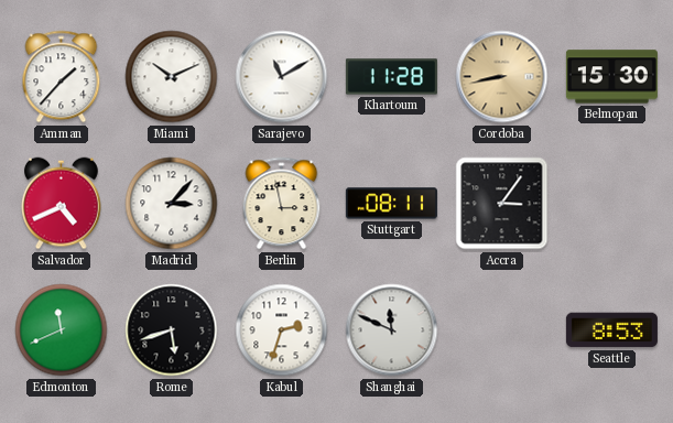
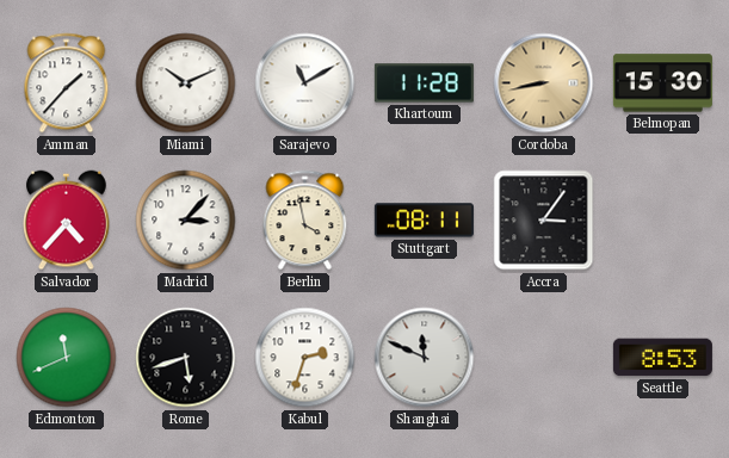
Salvador: 4:41 -> 4:37 (67, 221)
Berlin: 2:58 -> 3:58 (305, 221)
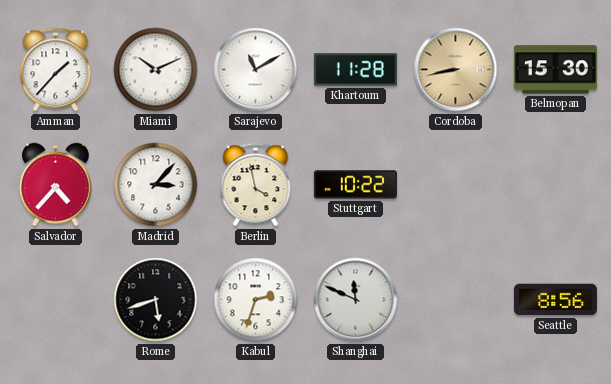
Stuttgart: 08:11 -> 10:22 (355, 185)
Accra: 3:06 -> none (544, 221)
Edmonton: 11:41 -> none (67, 358)
Seattle: 8:53 -> 8:56 (555, 300)
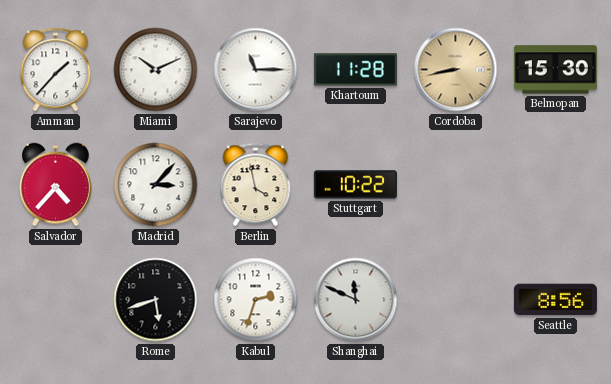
Sarajevo: 11:10 -> 11:15 (256, 70)
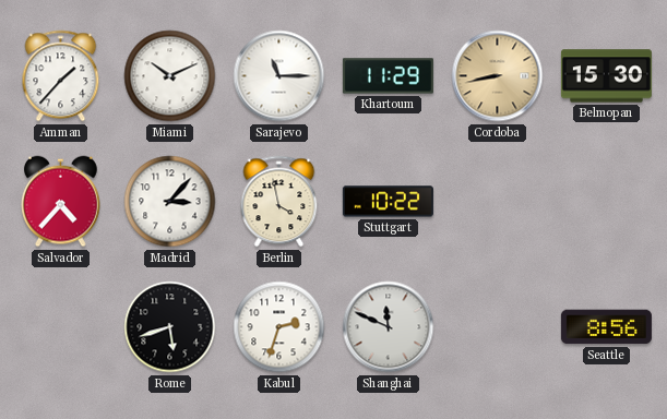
Khartoum: 11:28 -> 11:29 (388, 76)
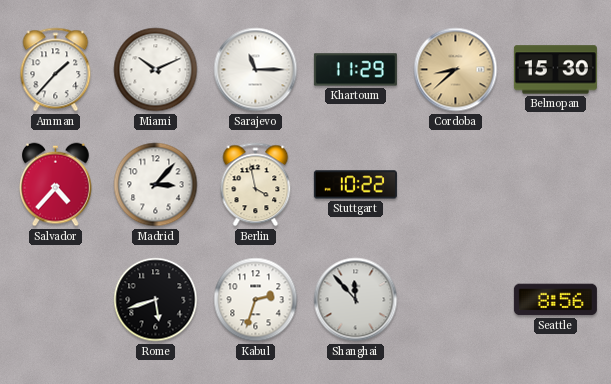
Cordoba: 8:43 -> 8:38 (456, 70)
Shanghai: 11:49 -> 11:53 (356, 300)
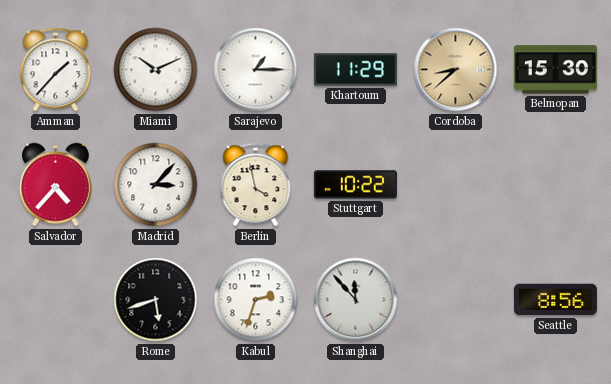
Sarajevo: 11:15 -> 1:15 (256, 70)
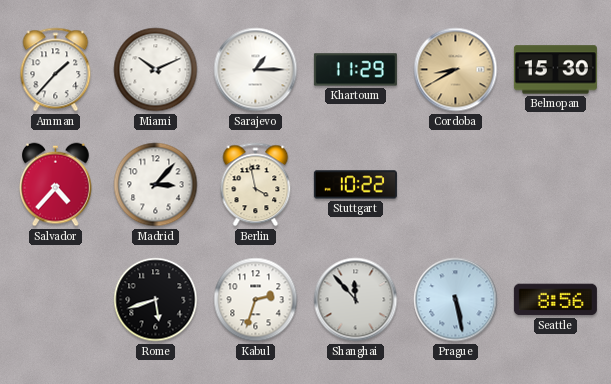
Cordoba: 8:38 -> 8:40 (456, 70)
Prague: none -> 5:28 (456, 300)
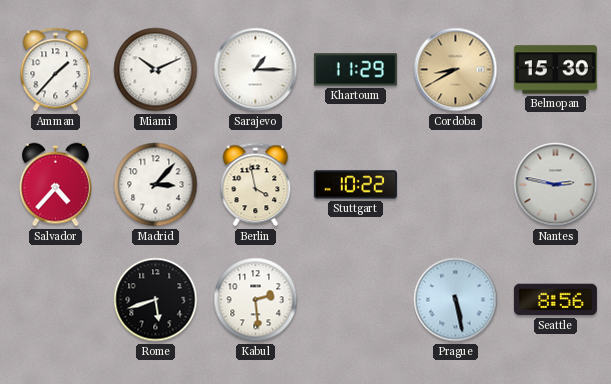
Nantes: none -> 2:47 (556, 185)
Kabul: 2:33 -> 2:29 (256, 300)
Shanghai: 11:53 -> none (356, 300)
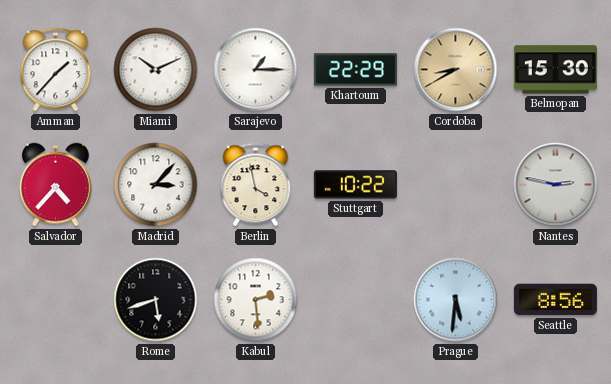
Khartoum: 11:29 -> 22:29 (355, 70)
Prague: 5:28 -> 5:31 (456, 300)
